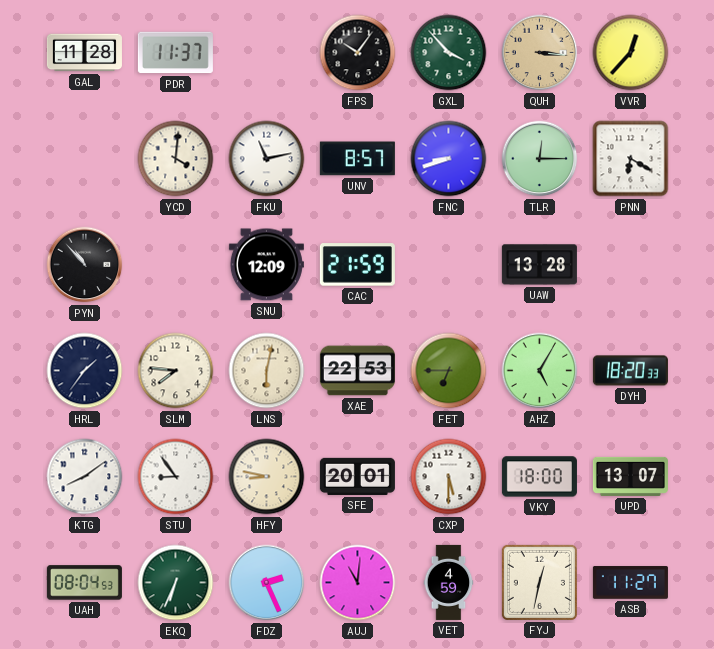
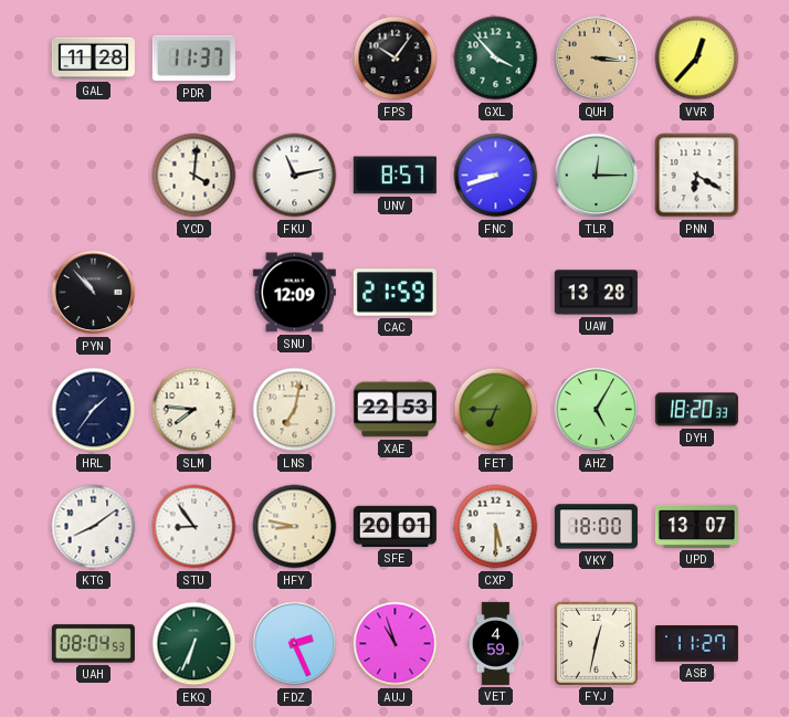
LNS: 6:02 -> 7:02 (295, 410)
AUJ: 11:01 -> 10:57 (396, 644)
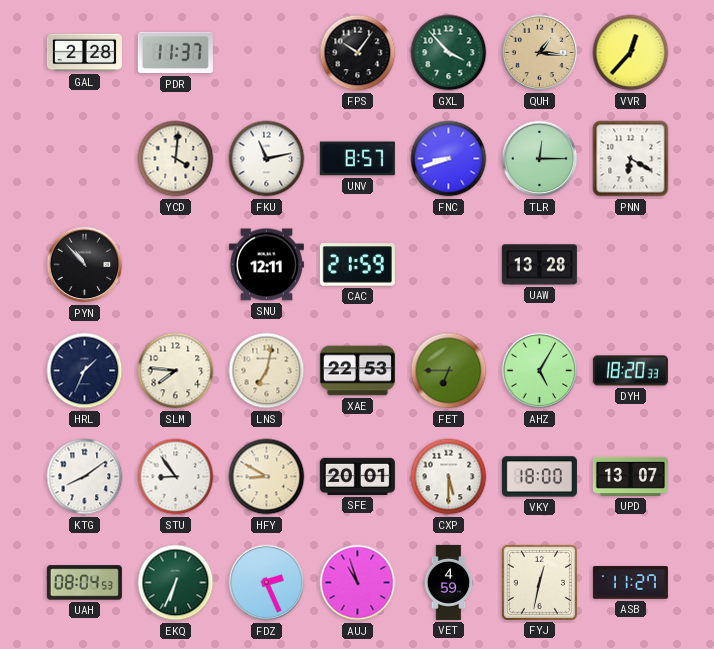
GAL: 11:28 -> 2:28 (84, 53)
QUH: 3:16 -> 1:16 (540, 53)
SNU: 12:09 -> 12:11 (266, 265)
HRL: 1:36 -> 1:34 (85, 371)
HFY: 8:47 -> 8:50 (267, 477)
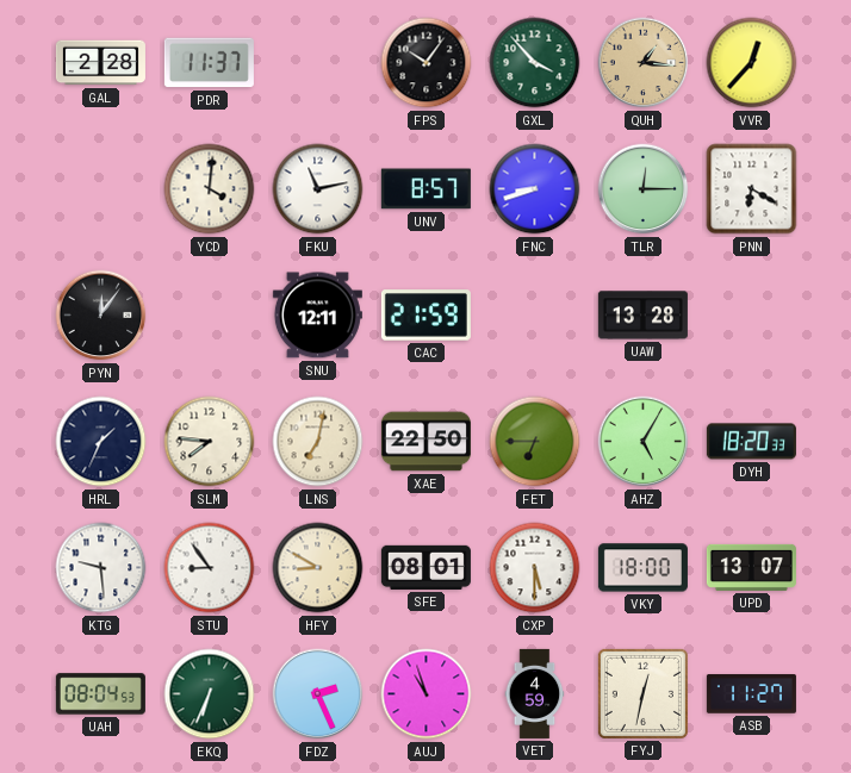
PYN: 10:53 -> 12:06 (101, 316)
XAE: 22:53 -> 22:50 (425, 442)
KTG: 8:09 -> 9:29 (101, 568)
SFE: 20:01 -> 08:01 (425, 567)
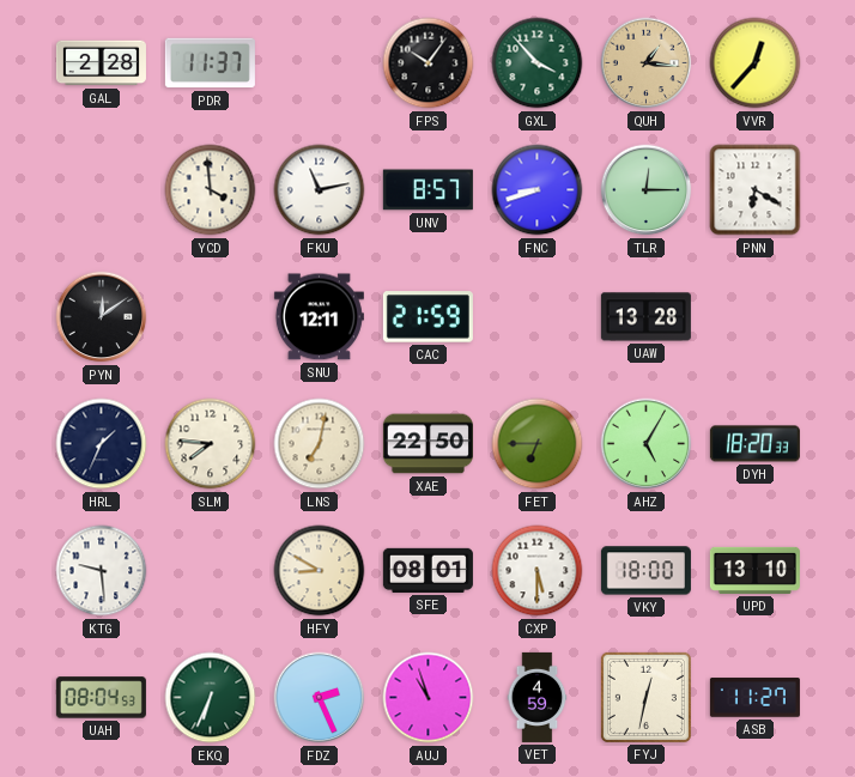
YCD: 4:01 -> 3:59 (211, 190)
PYN: 12:06 -> 12:09 (102, 317)
STU: 8:54 -> none (210, 568)
UPD: 13:07 -> 13:10 (754, 570)
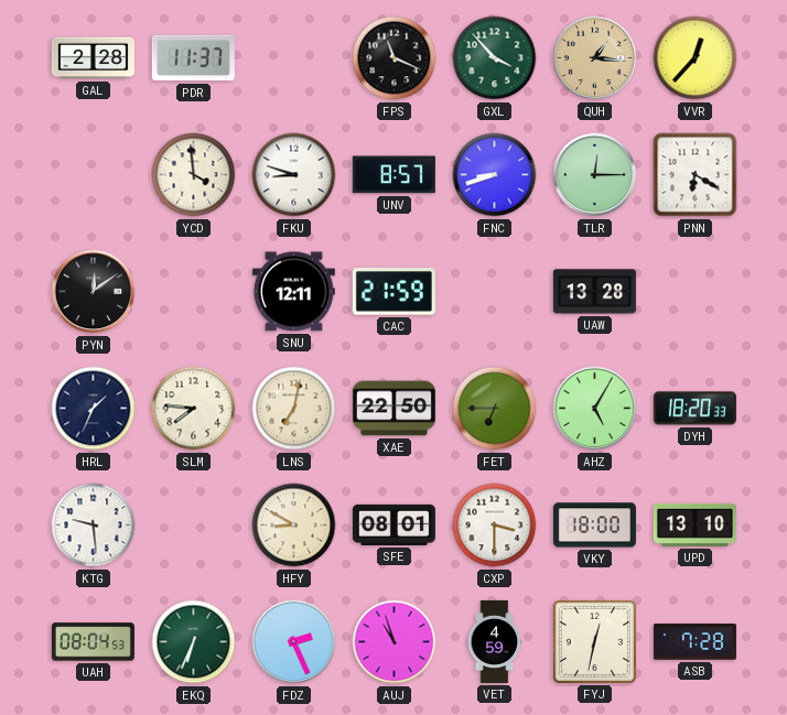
FPS: 10:06 -> 11:19 (395, 58)
FKU: 11:13 -> 8:48 (294, 175)
CXP: 5:30 -> 3:30 (495, 526)
ASB: 11:27 -> 7:28 (694, 642)
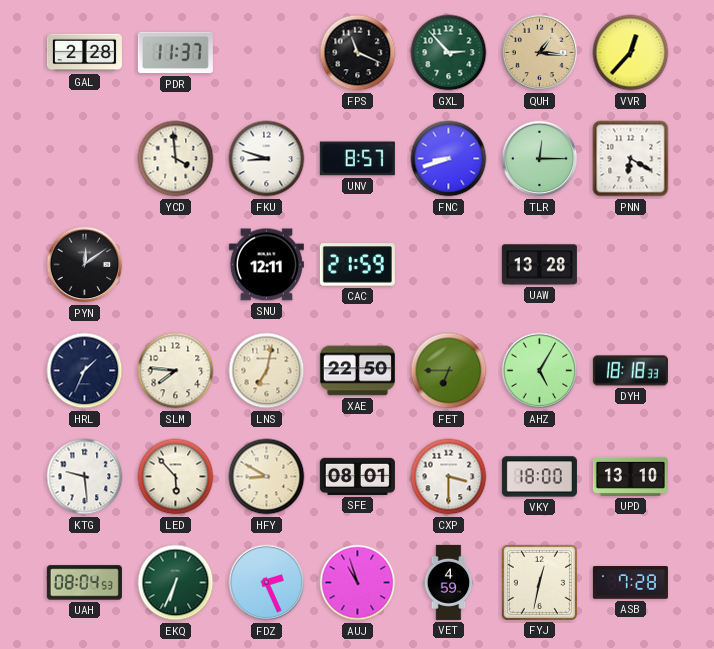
GXL: 3:53 -> 2:53 (449, 53)
DYH: 18:20 -> 18:18 (630, 371)
LED: none -> 5:53 (176, 477)
